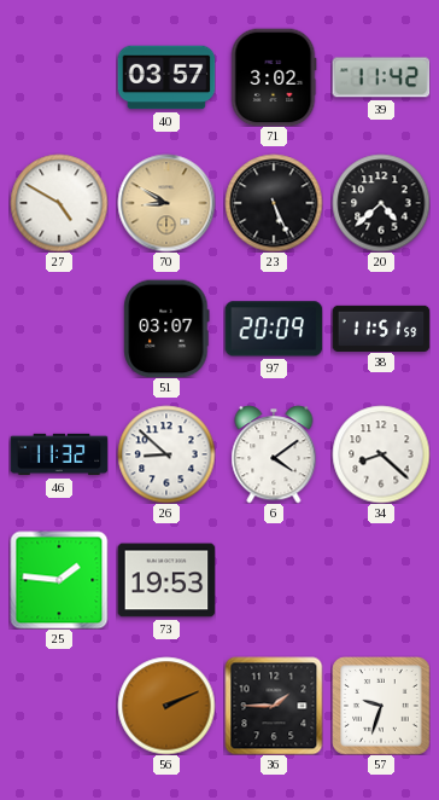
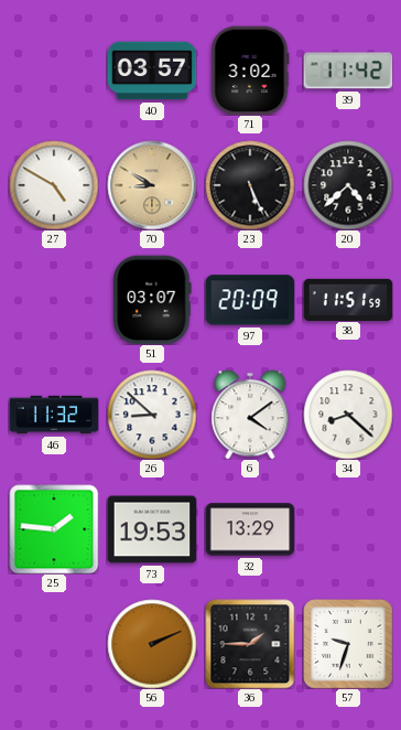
32: none -> 13:29 (250, 529)
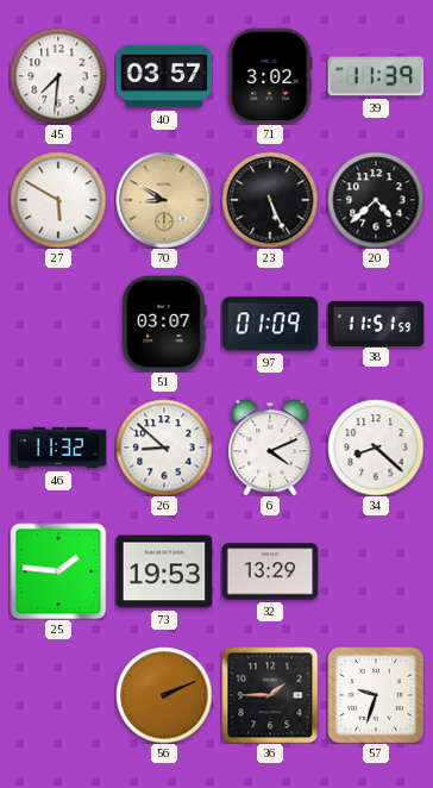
45: none -> 7:31 (58, 76)
39: 11:42 -> 11:39 (376, 76)
27: 4:50 -> 5:50 (58, 200)
97: 20:09 -> 01:09 (270, 324)
6: 4:09 -> 4:11 (270, 448)
